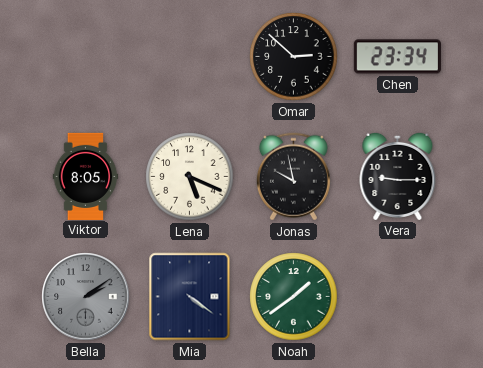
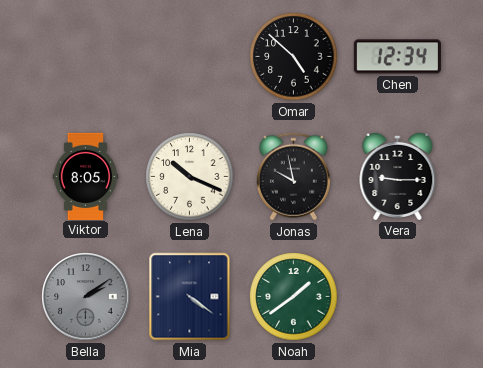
Omar: 2:52 -> 4:52 (294, 57)
Chen: 23:34 -> 12:34 (397, 57)
Lena: 5:19 -> 10:19 (190, 177)
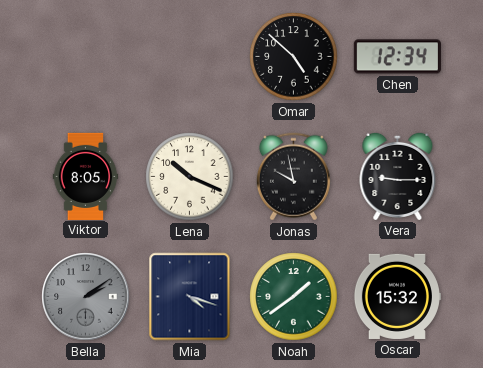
Mia: 4:21 -> 4:18 (190, 297)
Oscar: none -> 15:32 (397, 296)
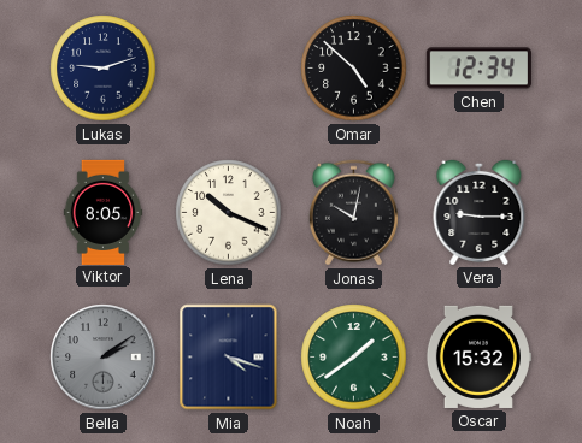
Lukas: none -> 9:12 (104, 69)
Jonas: 9:58 -> 10:02 (353, 213)
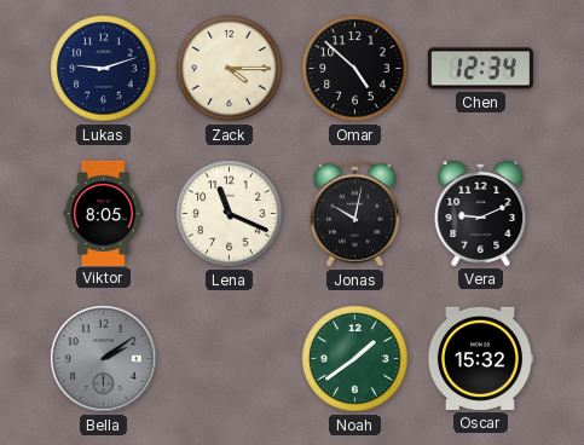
Zack: none -> 4:15 (230, 69)
Lena: 10:19 -> 11:19 (230, 214)
Vera: 9:15 -> 9:11 (481, 213)
Mia: 4:18 -> none (229, 358)
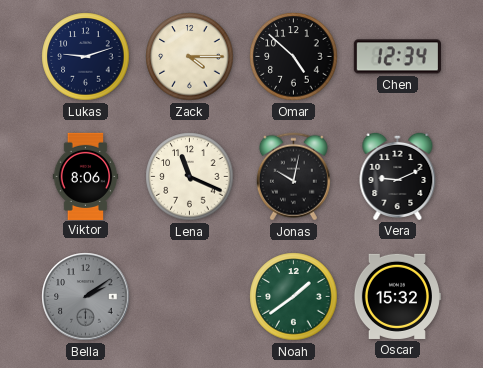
Viktor: 8:05 -> 8:06 (86, 176)
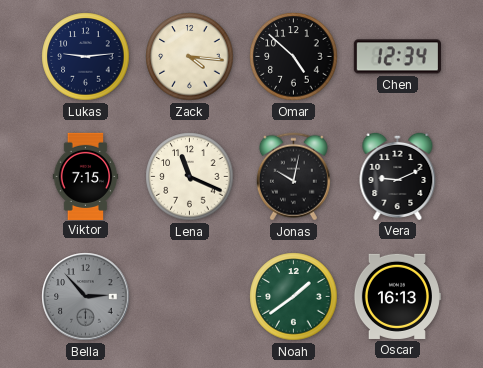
Lukas: 9:12 -> 9:14 (86, 57)
Zack: 4:15 -> 4:16 (190, 57)
Viktor: 8:06 -> 7:15 (86, 176)
Bella: 2:09 -> 2:53 (86, 297)
Oscar: 15:32 -> 16:13 (397, 296)
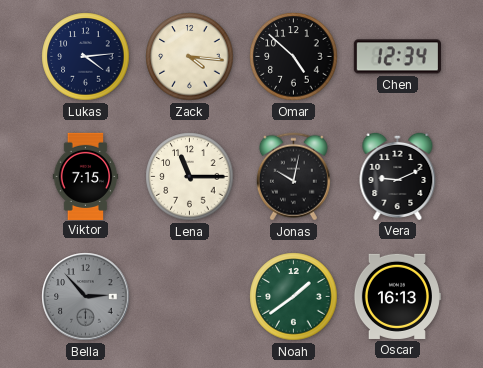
Lukas: 9:14 -> 4:14 (86, 57)
Lena: 11:19 -> 11:15 (190, 177)
